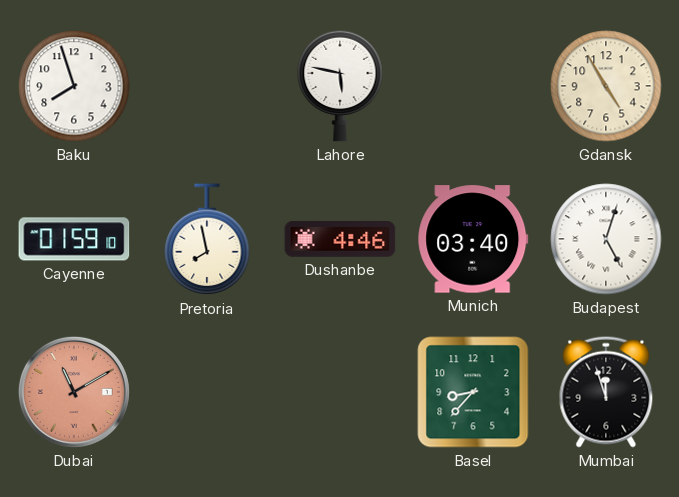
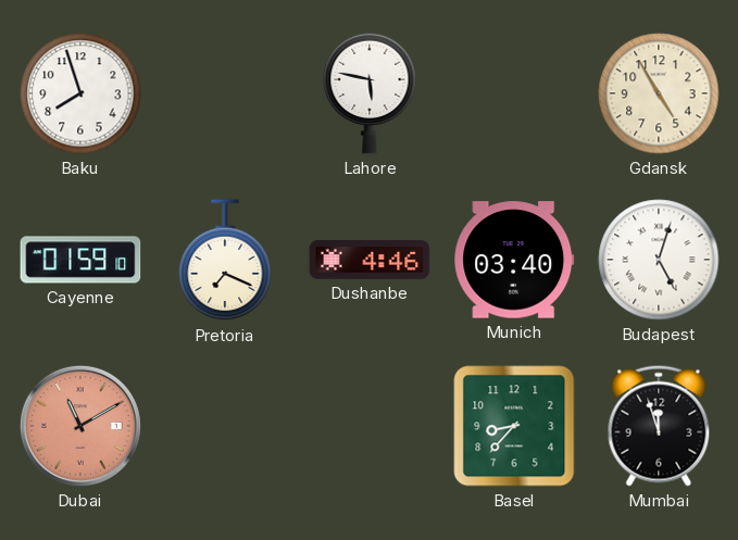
Pretoria: 7:58 -> 7:19 (225, 261)
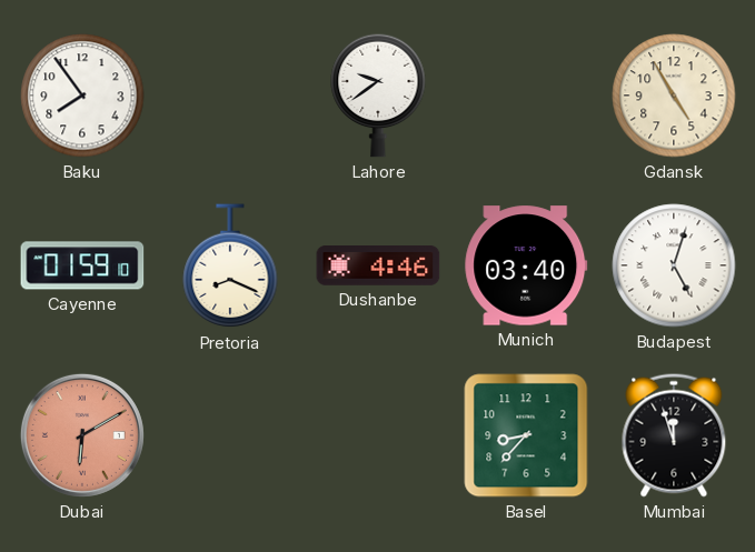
Baku: 7:57 -> 7:54 (82, 96)
Lahore: 5:47 -> 9:39 (378, 96)
Pretoria: 7:19 -> 8:19 (230, 267)
Dubai: 11:10 -> 6:10 (82, 435)
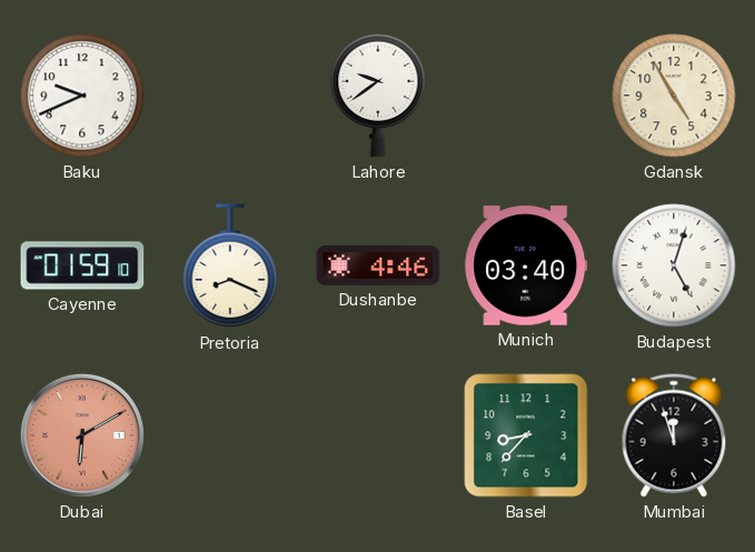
Baku: 7:54 -> 9:41 (82, 96)
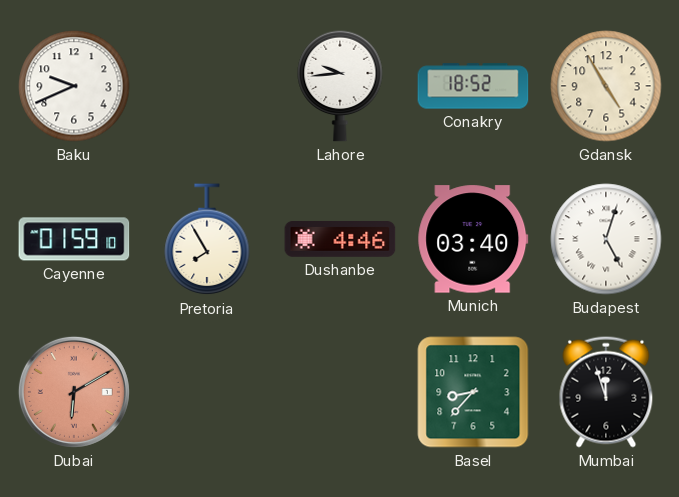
Lahore: 9:39 -> 9:44 (340, 86)
Conakry: none -> 18:52 (473, 86)
Pretoria: 8:19 -> 7:55 (207, 240)
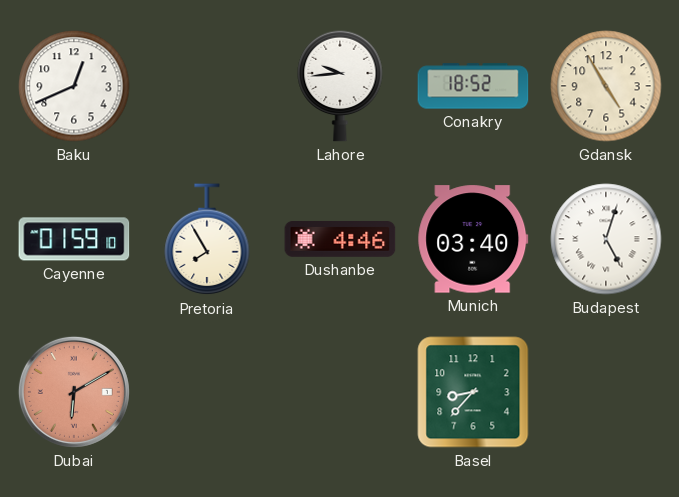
Baku: 9:41 -> 12:41 (74, 86)
Mumbai: 11:57 -> none (606, 392)
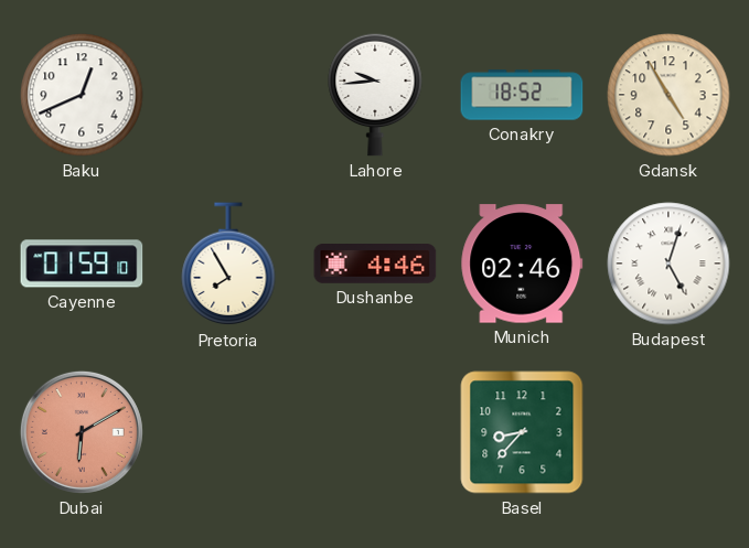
Munich: 03:40 -> 02:46 (522, 264)
